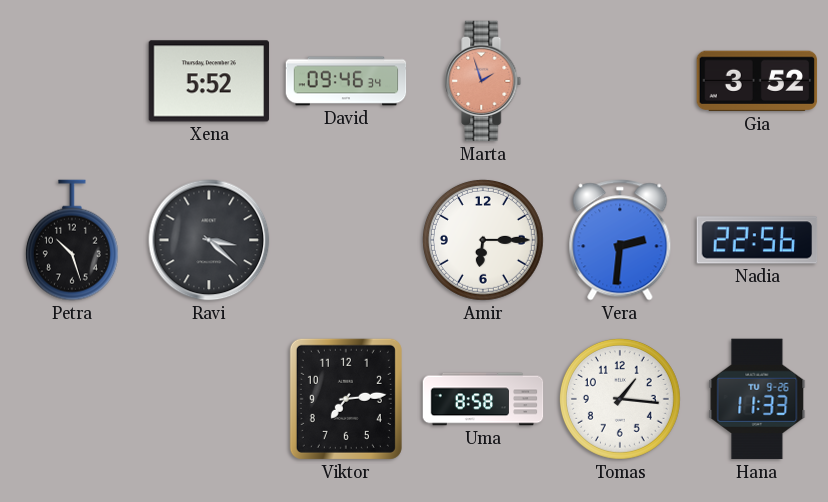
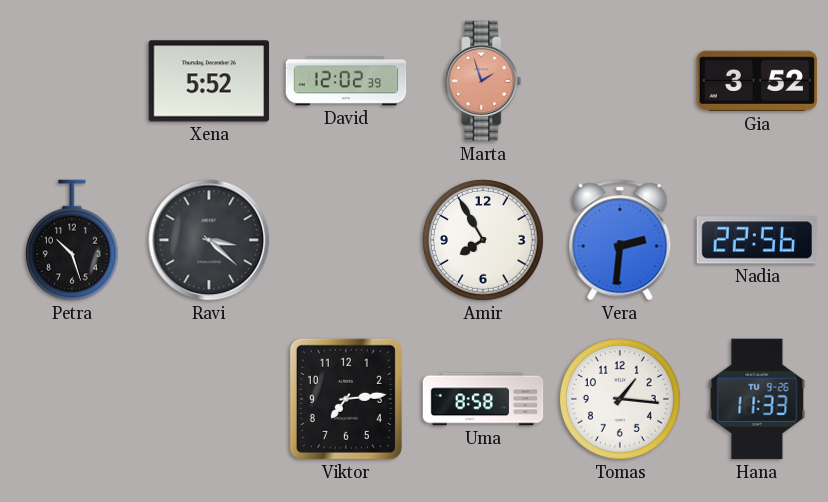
David: 09:46 -> 12:02 (346, 81)
Amir: 6:15 -> 7:55 (483, 240)
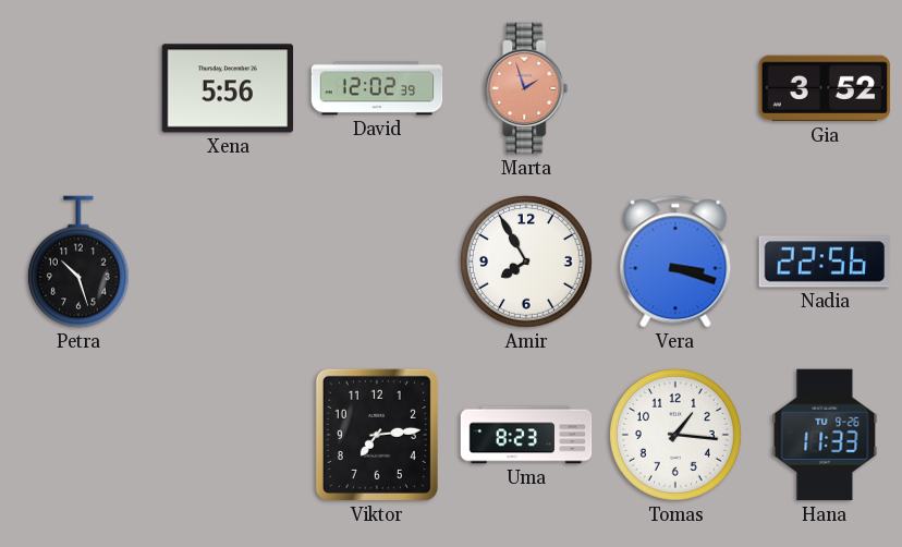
Xena: 5:52 -> 5:56 (228, 88)
Ravi: 3:22 -> none (209, 240)
Vera: 2:31 -> 3:18 (675, 262)
Uma: 8:58 -> 8:23 (526, 435)
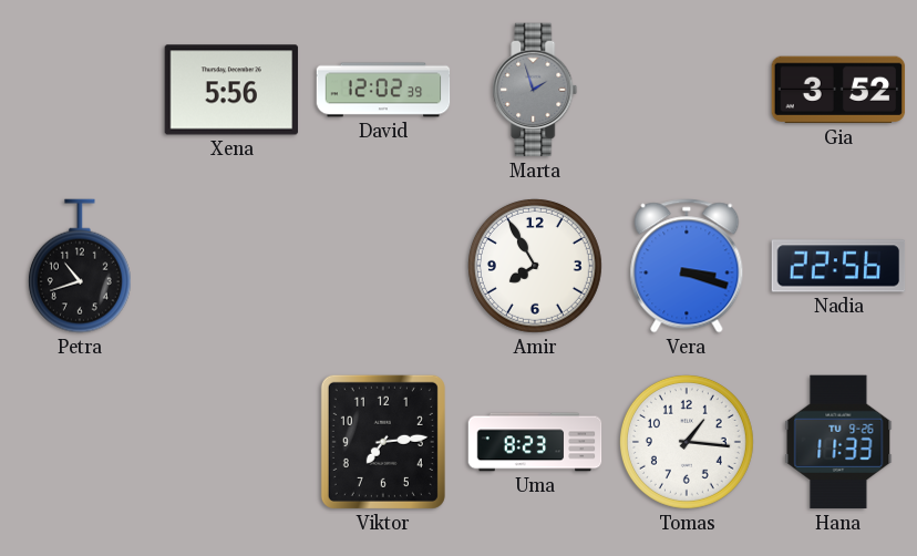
Marta dial: salmon -> grey (535, 90)
Petra: 10:27 -> 10:42 (80, 266)
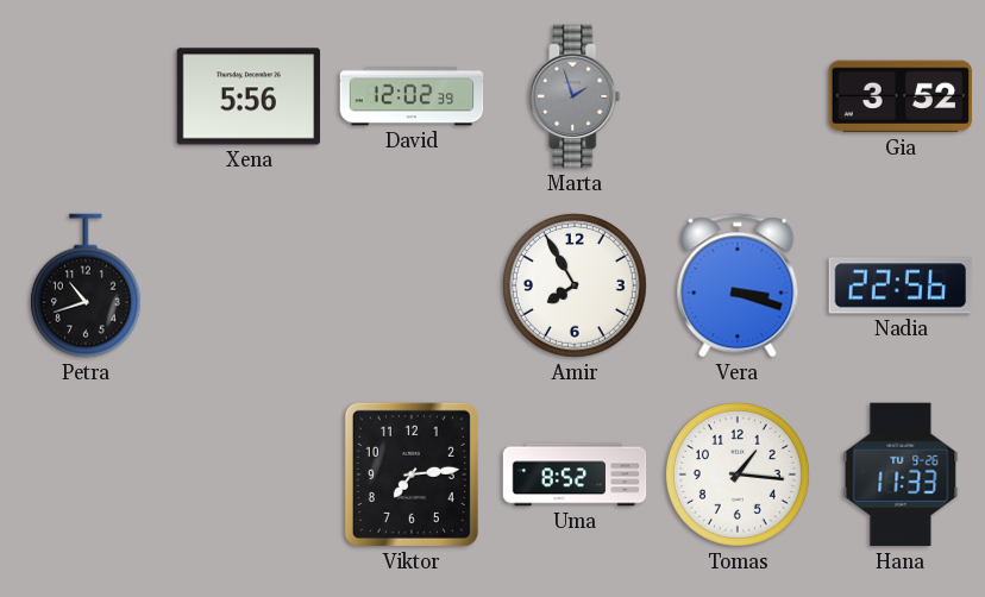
Uma: 8:23 -> 8:52 (575, 475)
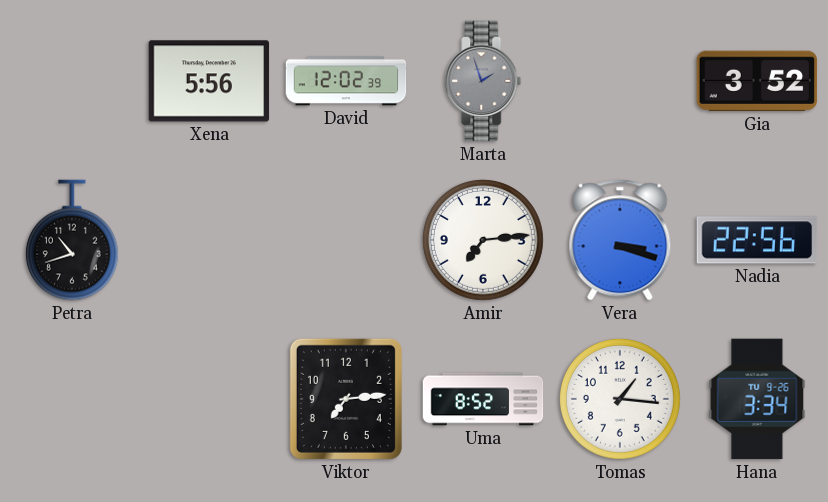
Amir: 7:55 -> 7:14 (483, 240)
Hana: 11:33 -> 3:34 (757, 399)
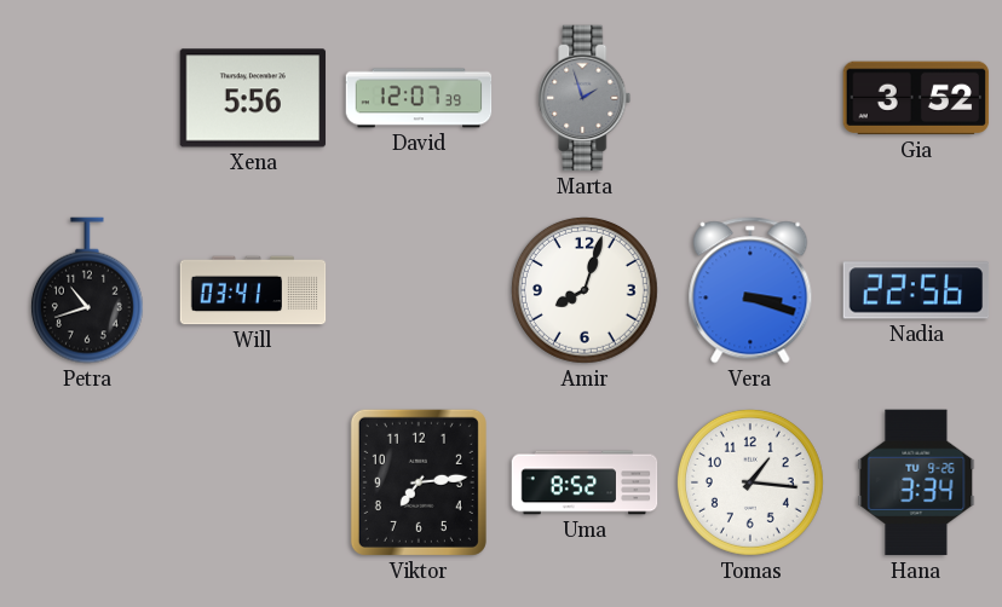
David: 12:02 -> 12:07 (419, 98)
Will: none -> 03:41 (253, 290)
Amir: 7:14 -> 8:03 (584, 290)
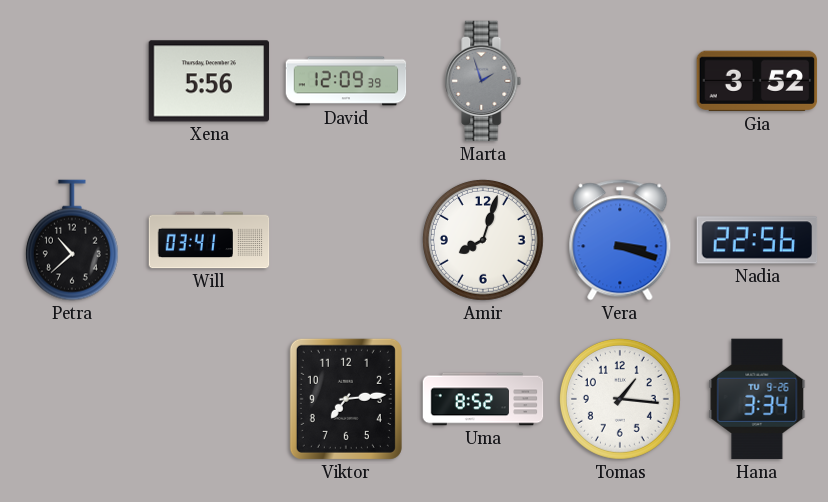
David: 12:07 -> 12:09 (346, 81)
Petra: 10:42 -> 10:38 (72, 240)
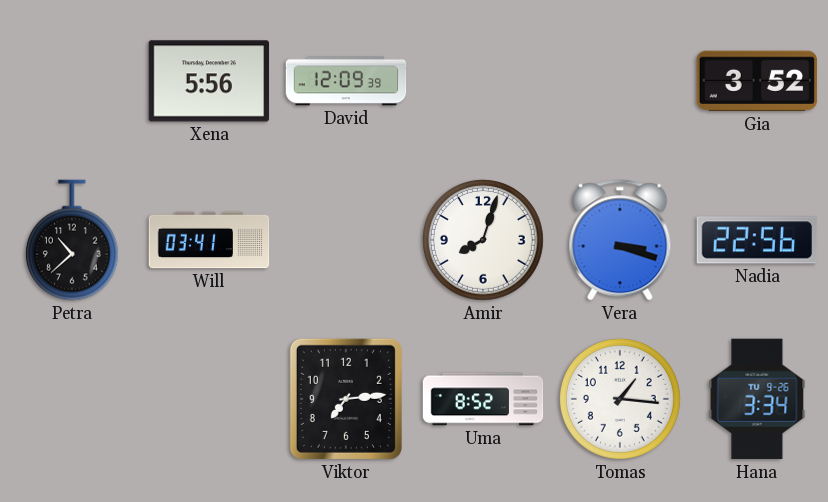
Marta: 1:57 -> none (483, 81)
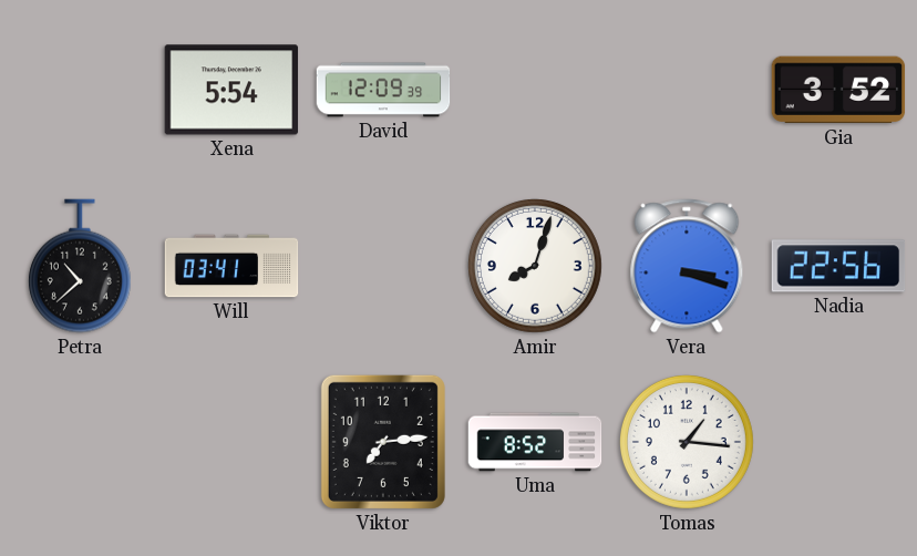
Xena: 5:56 -> 5:54 (231, 90)
Hana: 3:34 -> none (757, 399)
